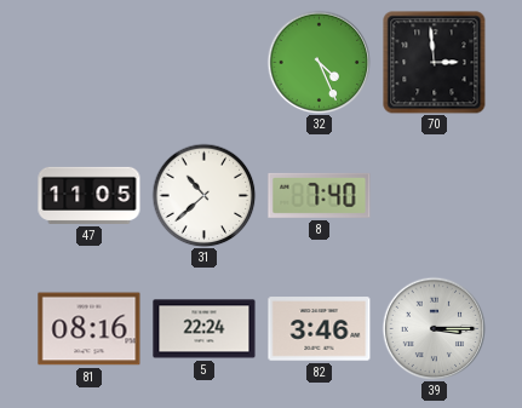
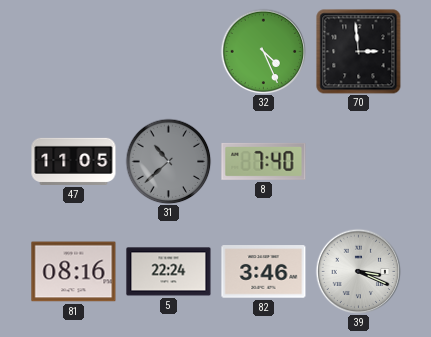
31 dial: white -> grey (168, 161)
39: 3:15 -> 3:19 (358, 271)
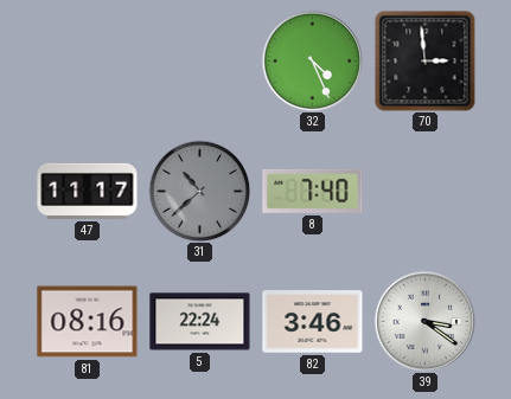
47: 11:05 -> 11:17 (88, 191)
39: 3:19 -> 3:21 (424, 321)
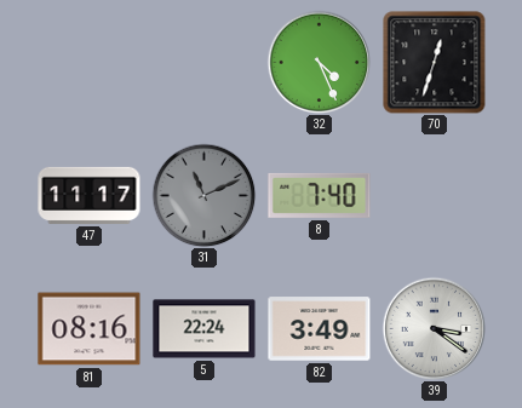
70: 2:59 -> 12:33 (435, 63)
31: 10:38 -> 11:11 (203, 195)
82: 3:46 -> 3:49 (320, 329)
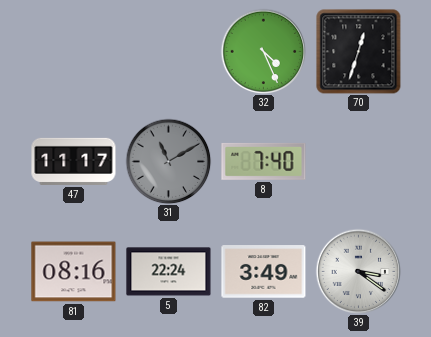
31: 11:11 -> 11:10 (168, 161)
